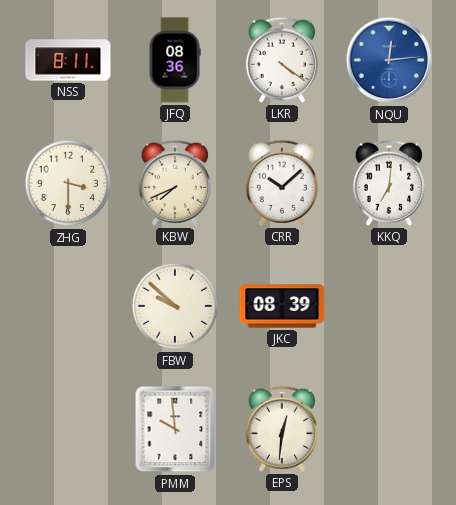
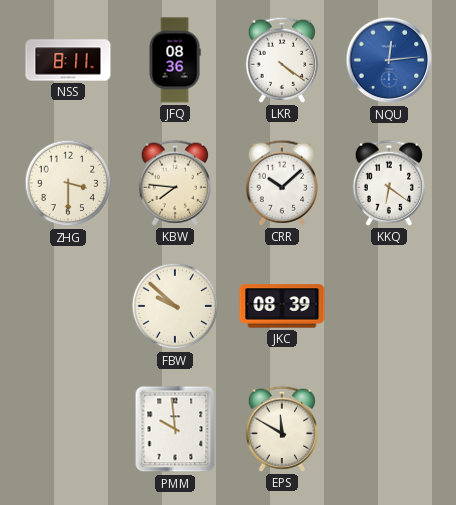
KBW: 7:41 -> 7:46 (175, 183)
KKQ: 7:01 -> 6:21 (389, 183)
EPS: 12:31 -> 11:50 (282, 429)
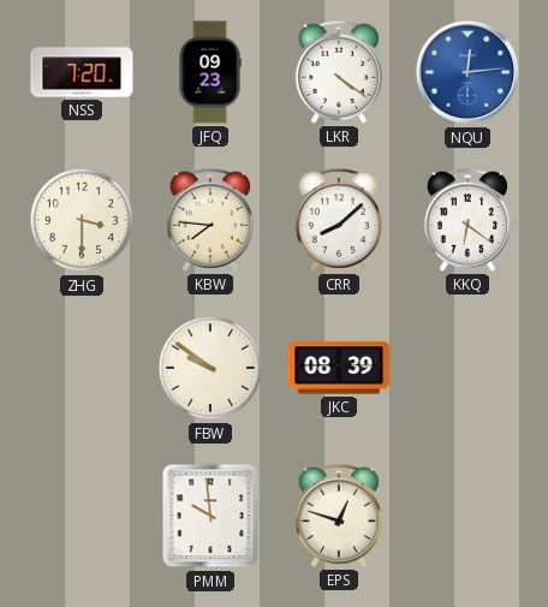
NSS: 8:11 -> 7:20 (82, 72)
JFQ: 08:36 -> 09:23 (210, 72)
CRR: 10:08 -> 8:08 (339, 220)
FBW: 9:52 -> 9:51 (210, 368)
EPS: 11:50 -> 12:48 (339, 516)
